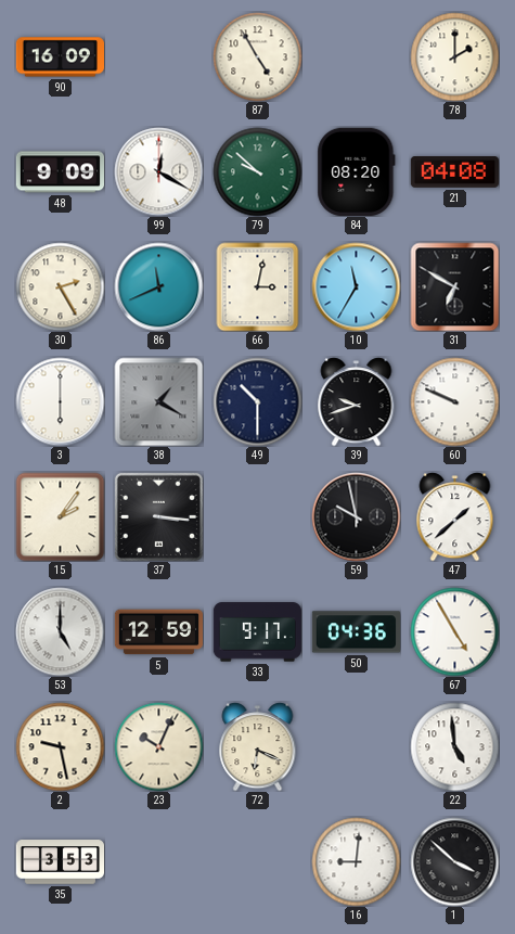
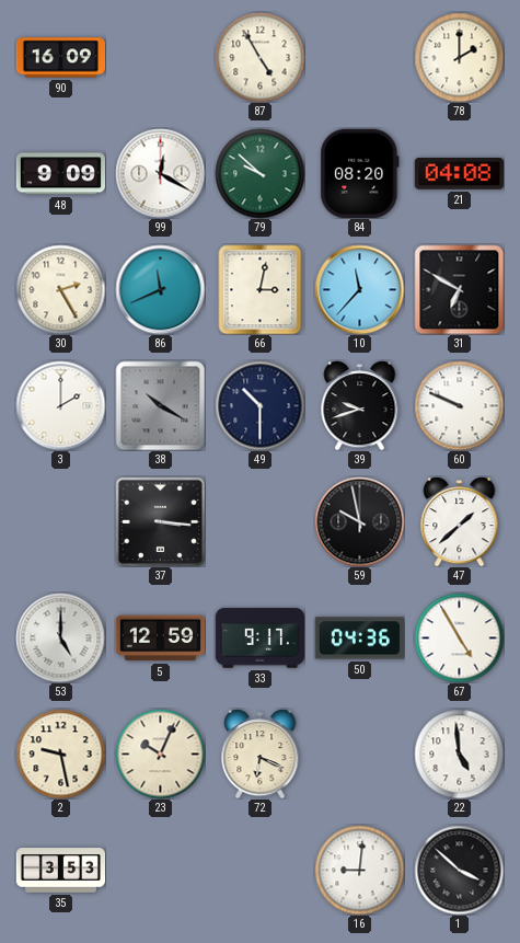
10: 11:35 -> 11:37 (359, 289)
3: 6:00 -> 2:00 (60, 405)
38: 1:20 -> 10:20 (160, 405)
15: 2:06 -> none (60, 516)
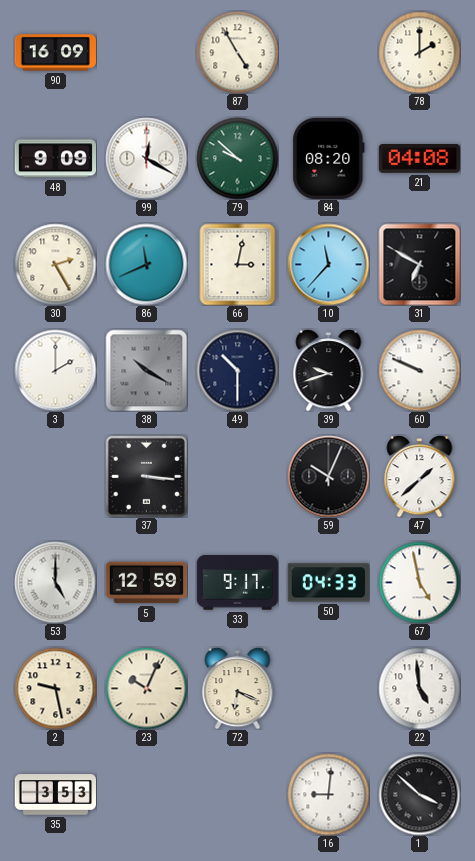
59: 9:58 -> 10:04 (328, 476)
50: 04:36 -> 04:33 (328, 583)
67: 4:55 -> 4:58 (419, 582)
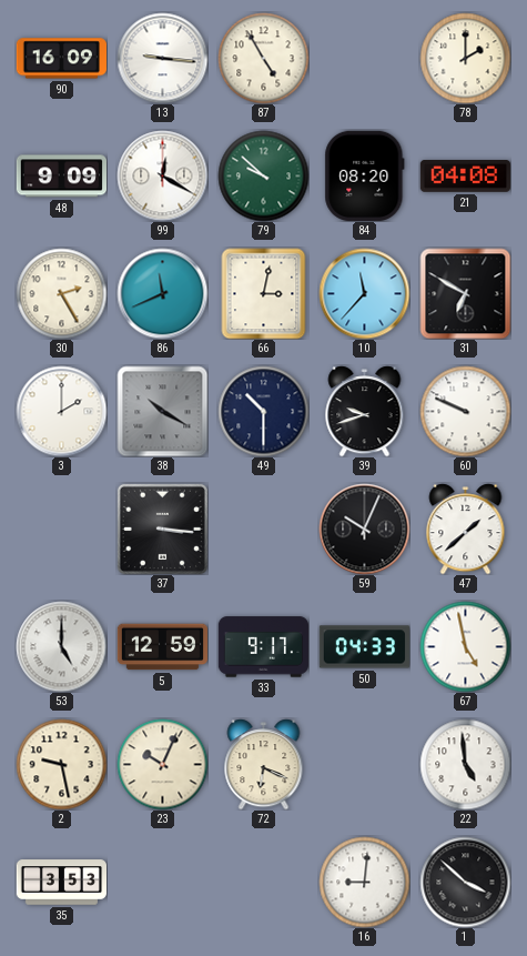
13: none -> 9:16 (162, 58)
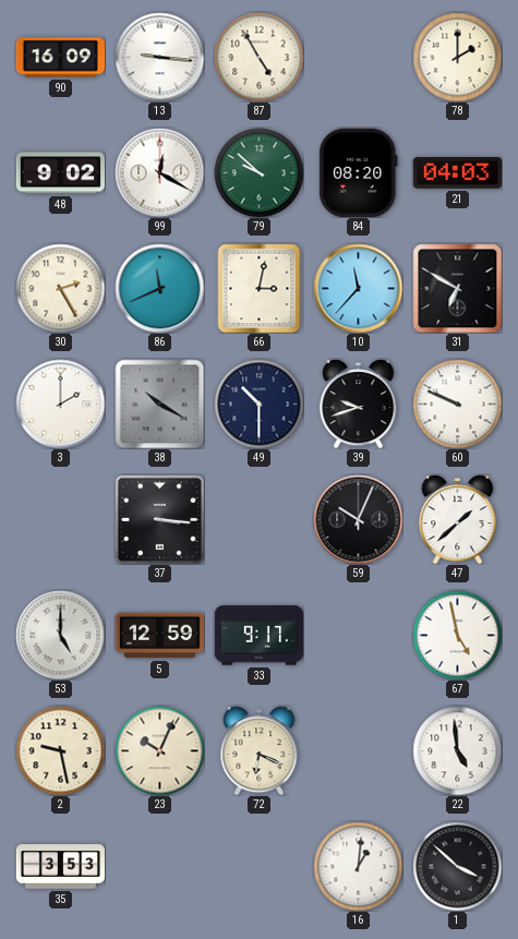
48: 9:09 -> 9:02 (60, 173)
21: 04:08 -> 04:03 (457, 173)
50: 04:33 -> none (364, 647)
16: 9:01 -> 1:01 (358, 866)
